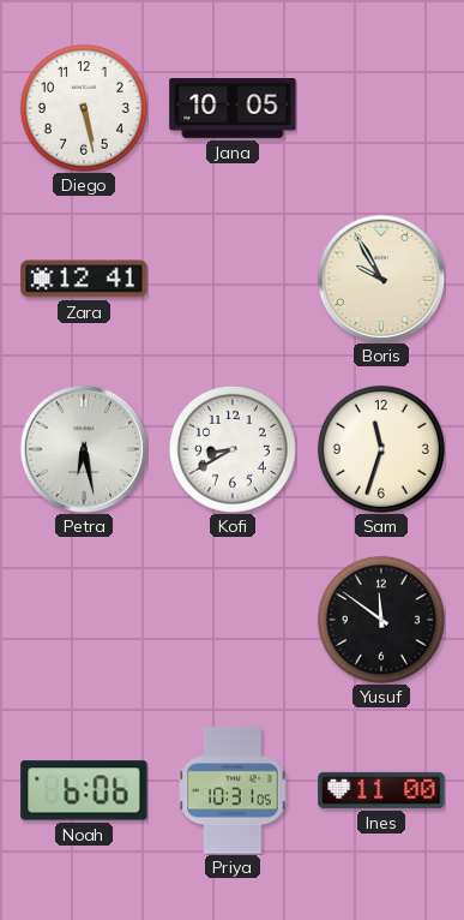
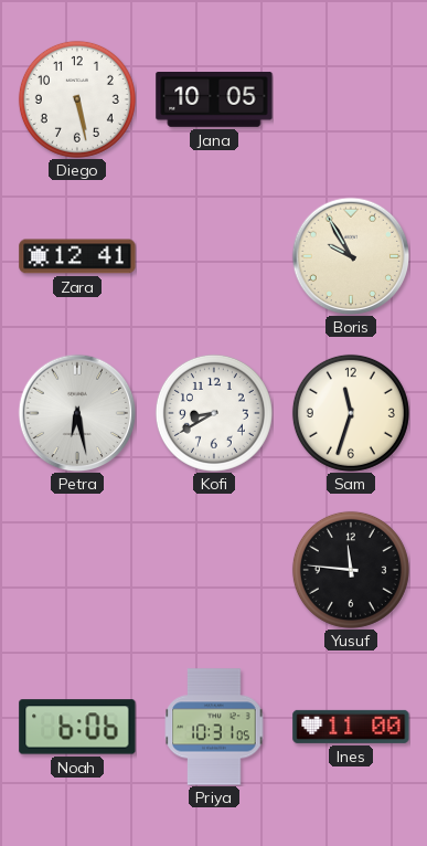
Yusuf: 11:51 -> 11:46 (351, 570)
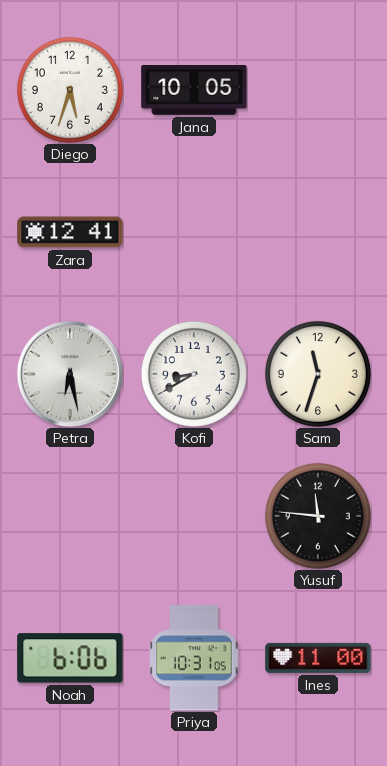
Diego: 5:28 -> 5:33 (70, 90)
Boris: 9:55 -> none (351, 256)
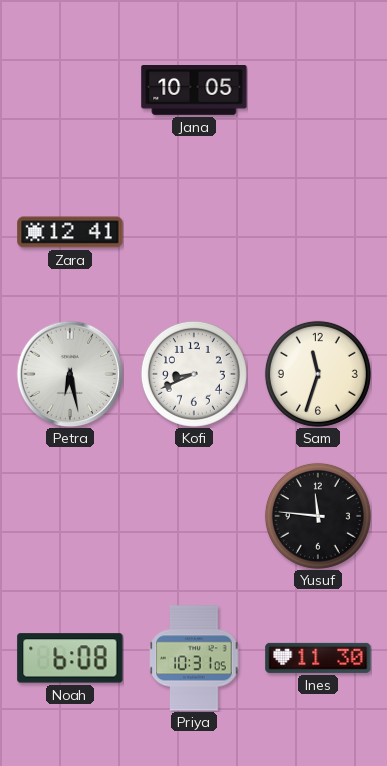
Diego: 5:33 -> none (70, 90)
Kofi: 8:40 -> 8:41 (194, 374)
Noah: 6:06 -> 6:08 (70, 658)
Ines: 11:00 -> 11:30 (318, 658)
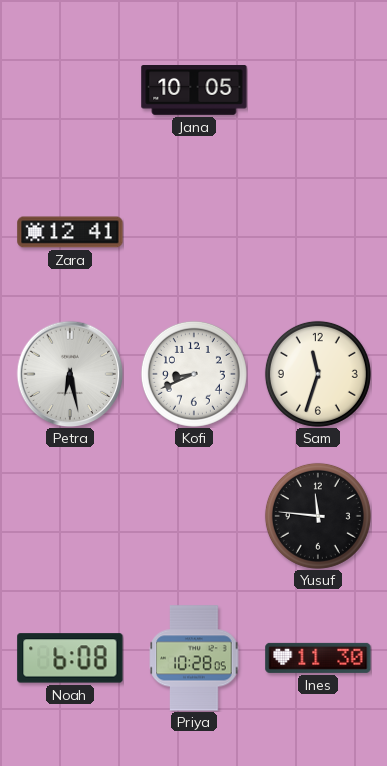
Priya: 10:31 -> 10:28 (194, 658)
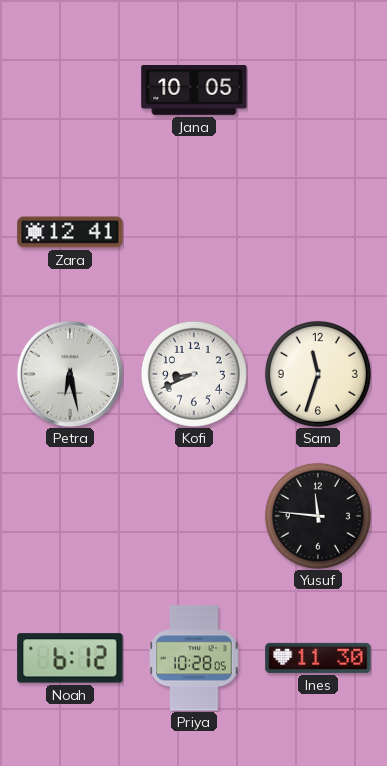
Noah: 6:08 -> 6:12 (70, 658)
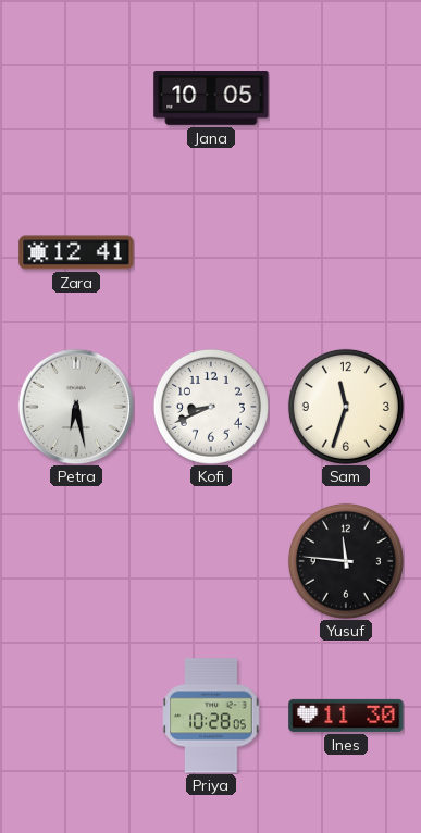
Noah: 6:12 -> none (70, 658)
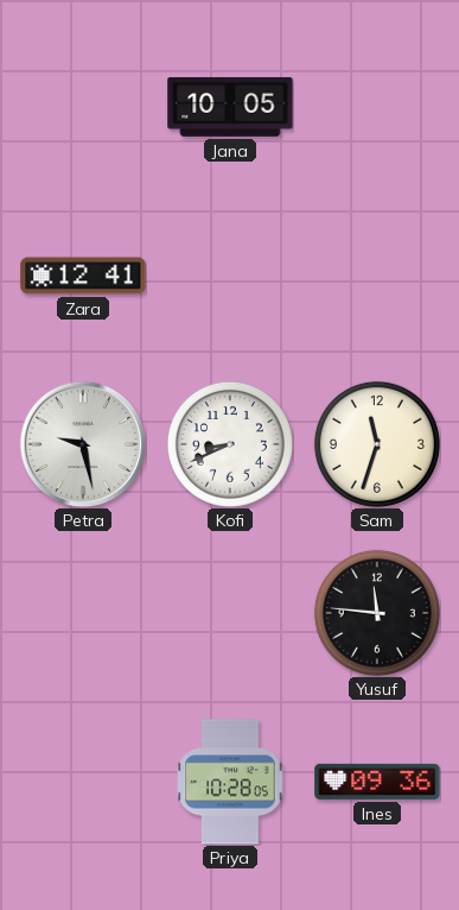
Petra: 6:28 -> 9:28 (83, 444)
Ines: 11:30 -> 09:36 (377, 782)
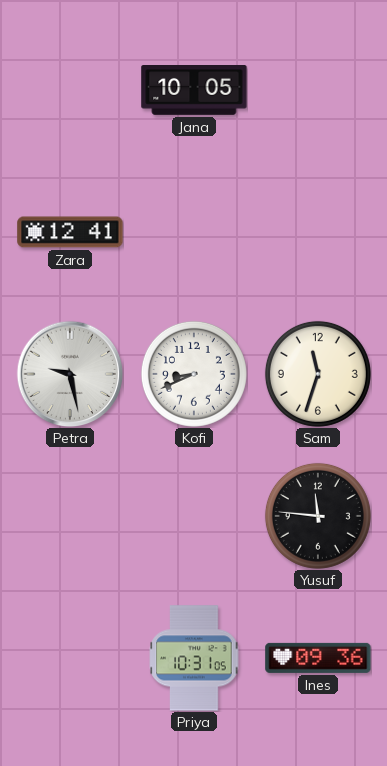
Priya: 10:28 -> 10:31 (194, 658)
